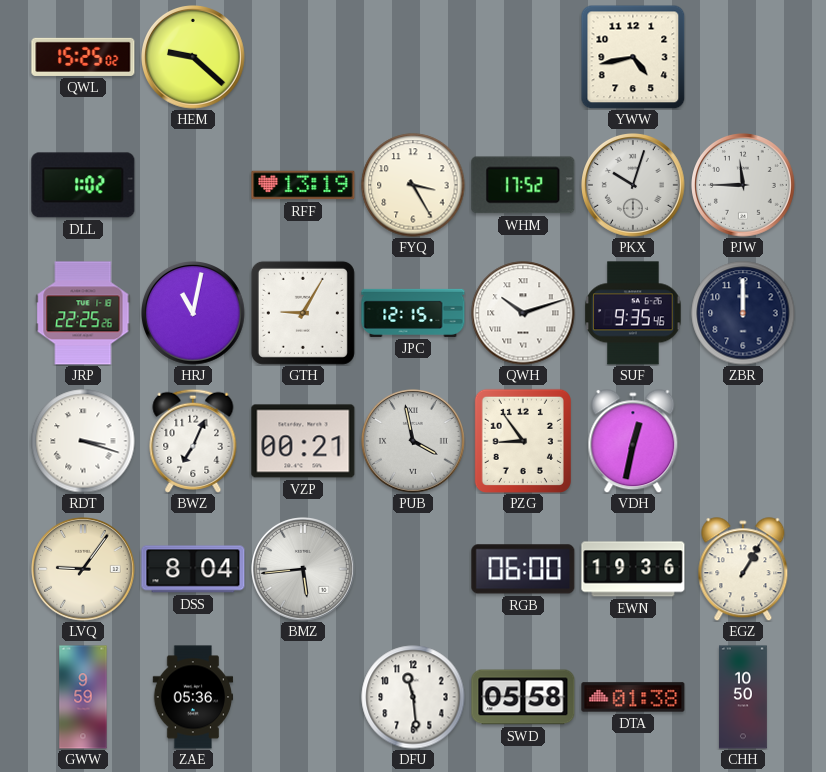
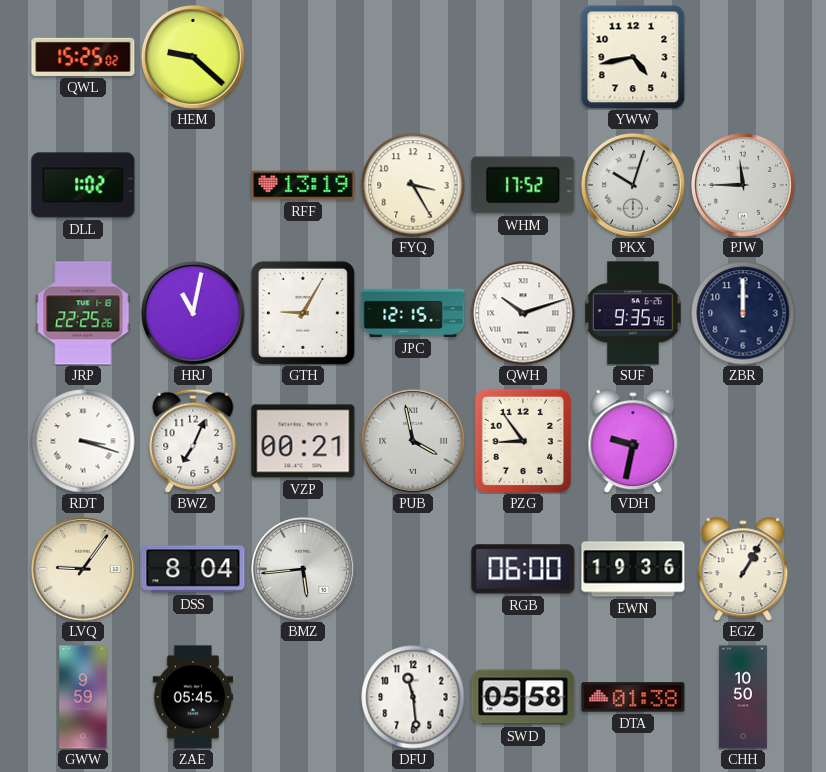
VDH: 12:32 -> 9:32 (633, 441)
ZAE: 05:36 -> 05:45 (193, 697)
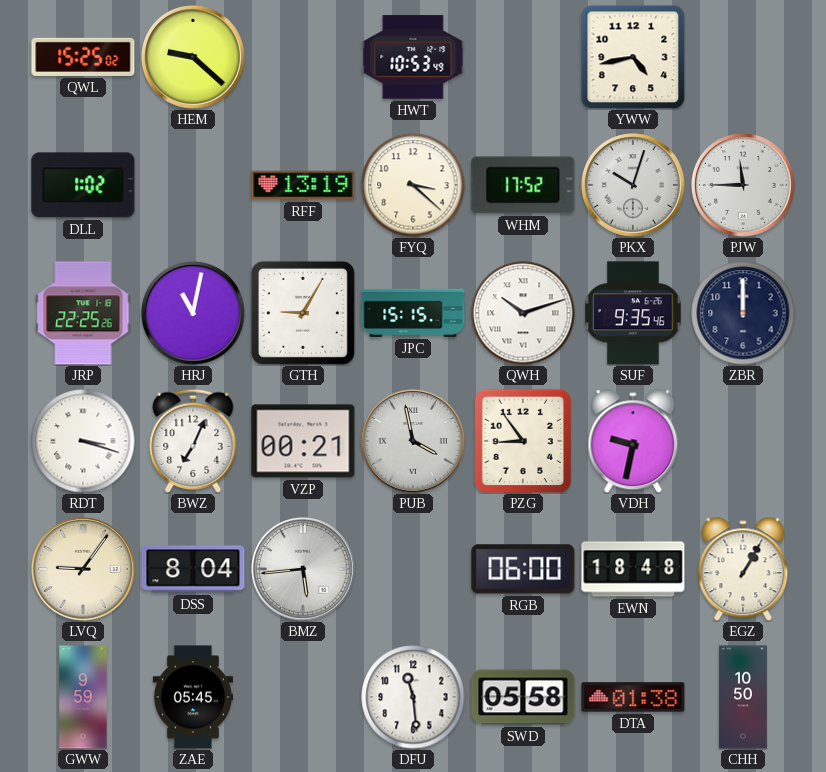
HWT: none -> 10:53 (413, 57)
FYQ: 3:25 -> 3:22 (413, 185)
JPC: 12:15 -> 15:15 (413, 313)
EWN: 19:36 -> 18:48 (633, 569)
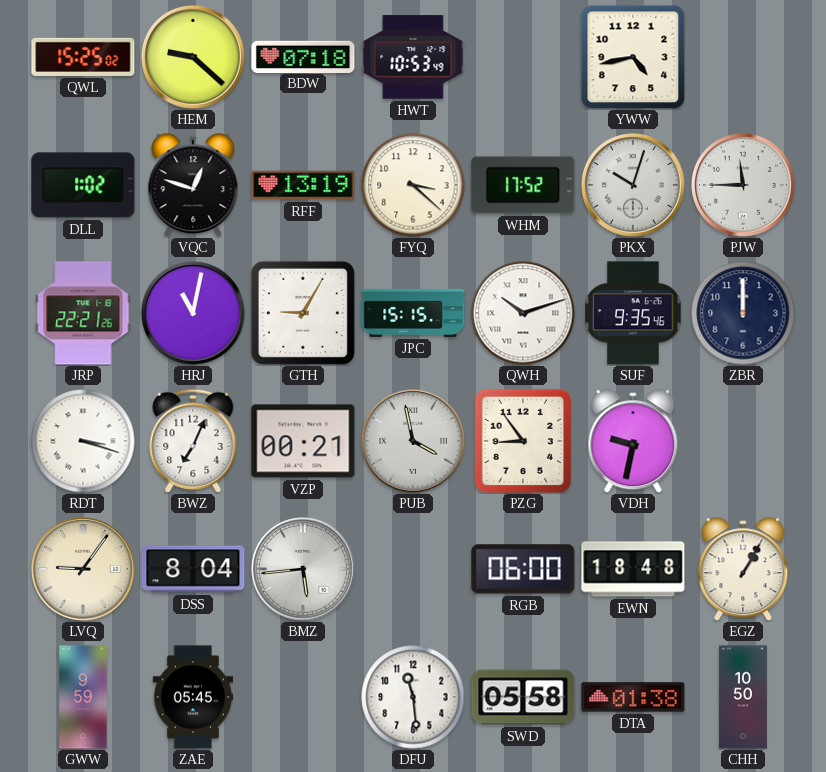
BDW: none -> 07:18 (303, 56)
VQC: none -> 12:48 (193, 185)
JRP: 22:25 -> 22:21 (83, 313)
